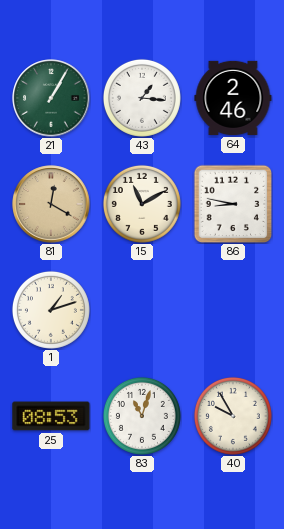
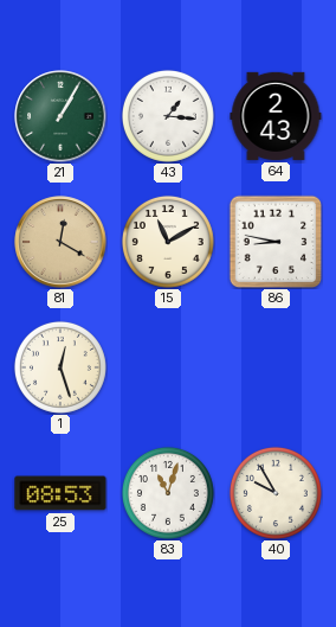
64: 2:46 -> 2:43 (276, 116)
1: 1:12 -> 12:27 (60, 367)
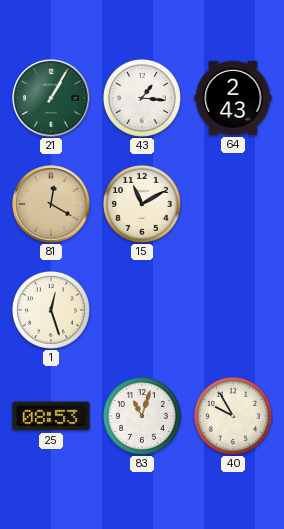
86: 8:47 -> none (276, 242)
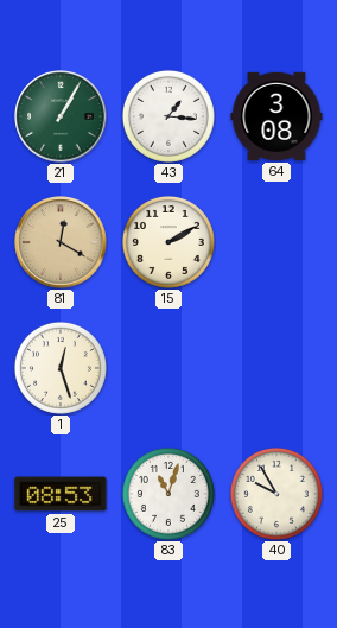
64: 2:43 -> 3:08 (276, 116)
15: 11:10 -> 2:10 (168, 242)
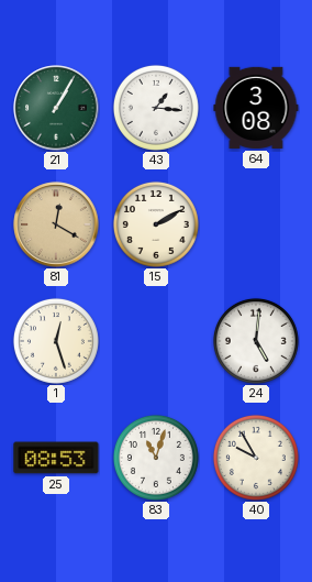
24: none -> 5:01 (256, 341)
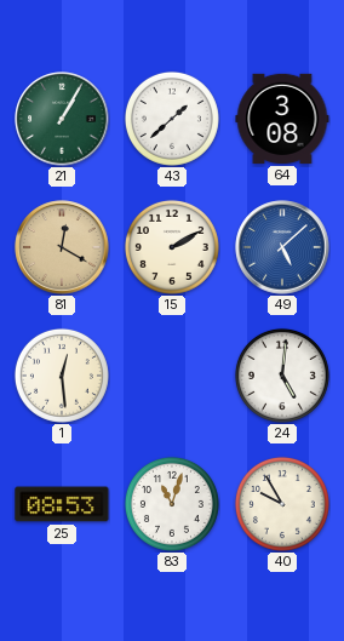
43: 1:16 -> 1:38 (172, 119)
49: none -> 5:08 (282, 247)
1: 12:27 -> 12:29 (62, 376)
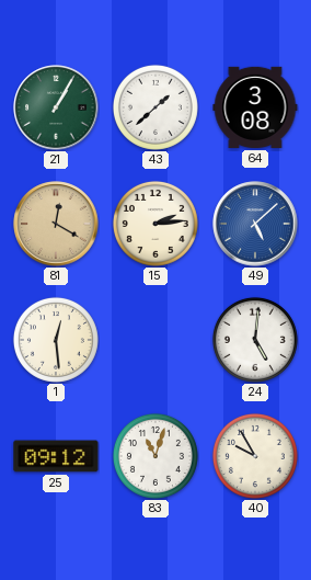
15: 2:10 -> 2:14 (155, 224)
25: 08:53 -> 09:12 (56, 456)
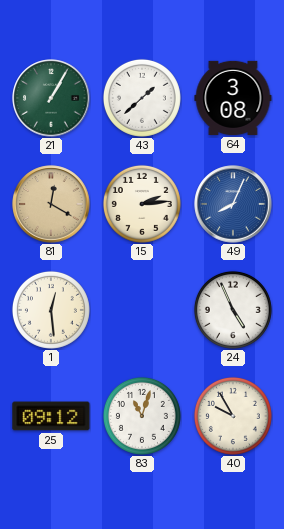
49: 5:08 -> 8:04 (233, 204)
24: 5:01 -> 4:56 (233, 310)
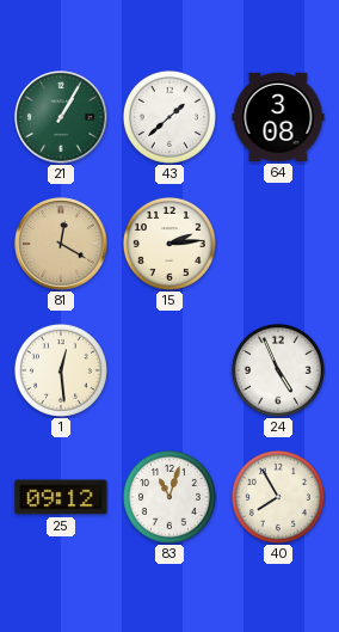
49: 8:04 -> none (233, 204)
40: 9:55 -> 7:55 (278, 497)
